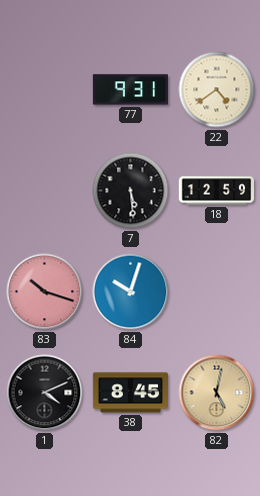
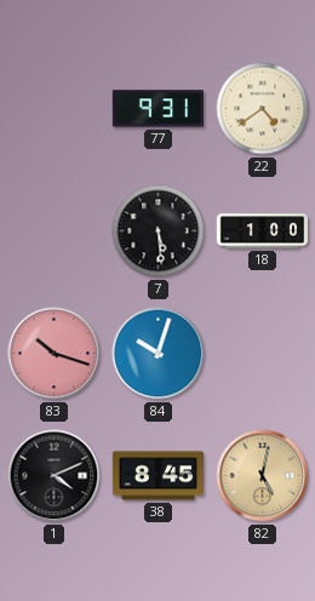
18: 12:59 -> 1:00 (263, 231)
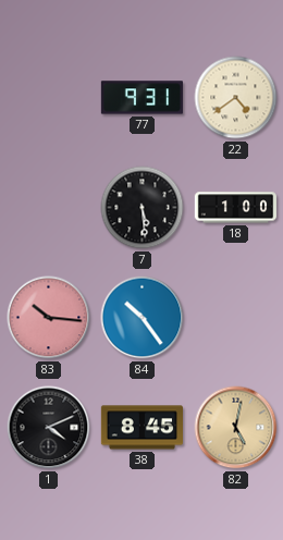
83: 10:18 -> 10:16 (49, 318)
84: 10:03 -> 10:24 (143, 318)
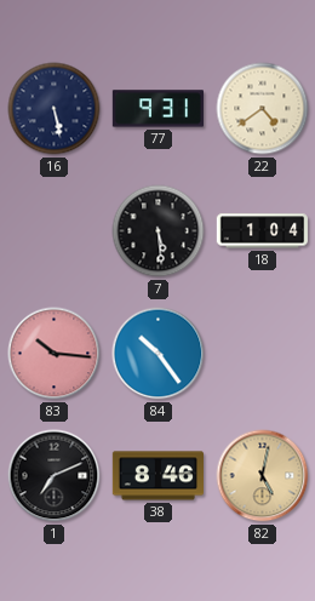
16: none -> 5:28 (55, 109)
18: 1:00 -> 1:04 (263, 231)
1: 4:11 -> 7:11 (55, 476)
38: 8:45 -> 8:46 (157, 476)
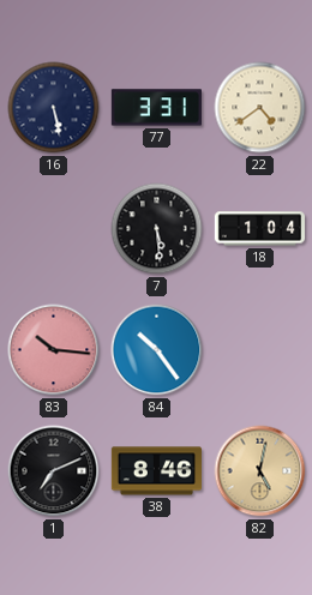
77: 9:31 -> 3:31 (156, 108)
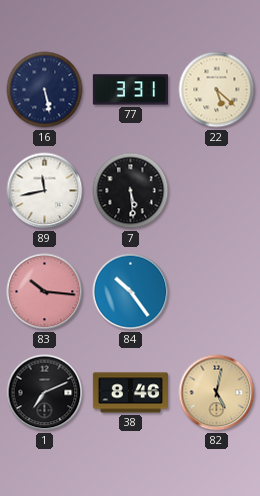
22: 4:39 -> 5:22 (217, 90)
89: none -> 11:43 (45, 191)
18: 1:04 -> none (260, 229)
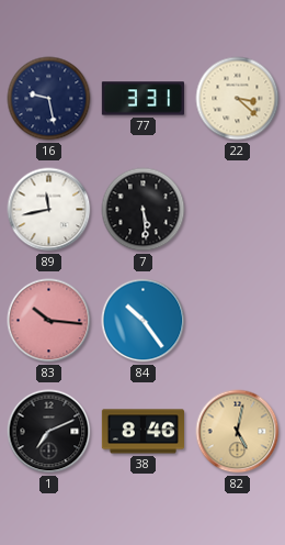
16: 5:28 -> 9:28 (49, 99)
22: 5:22 -> 3:22 (238, 99)
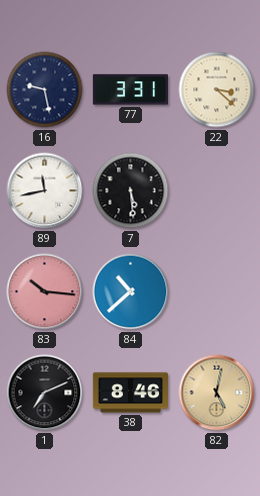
84: 10:24 -> 10:38 (131, 292)
